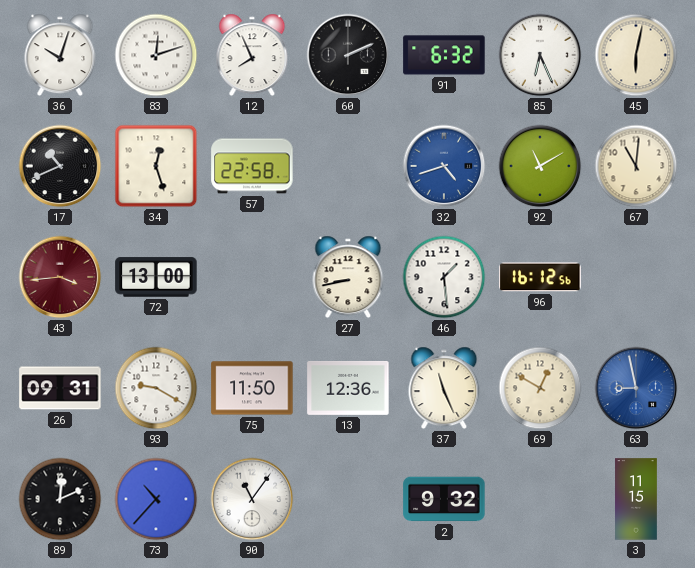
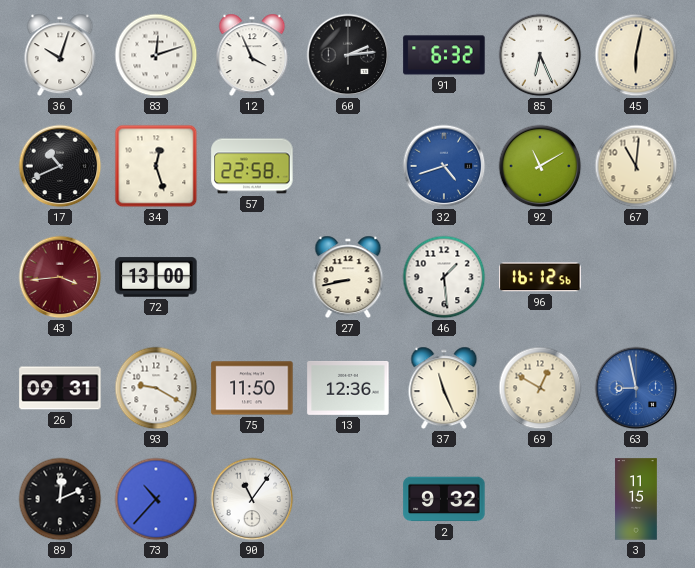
12: 7:56 -> 3:56 (252, 55)
60: 2:11 -> 2:14 (348, 55)
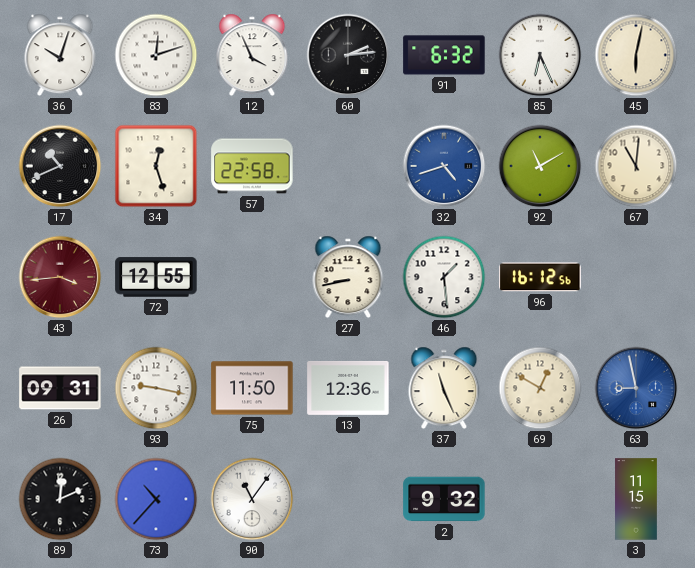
72: 13:00 -> 12:55 (156, 277)
93: 9:20 -> 9:17 (156, 388)
